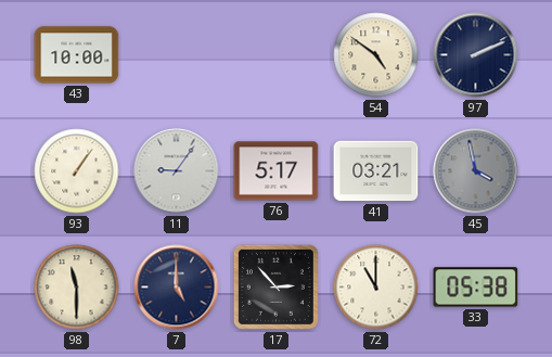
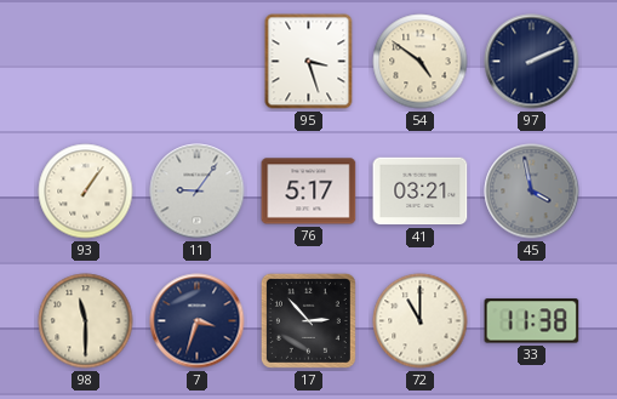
43: 10:00 -> none (77, 55)
95: none -> 3:27 (309, 62)
7: 5:00 -> 3:33 (198, 321)
33: 05:38 -> 11:38 (532, 321)
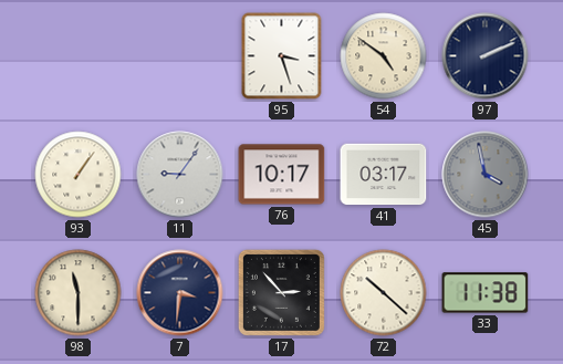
76: 5:17 -> 10:17 (282, 175)
41: 03:21 -> 03:17 (384, 175)
7: 3:33 -> 3:31 (180, 293)
72: 11:00 -> 10:22 (384, 293)
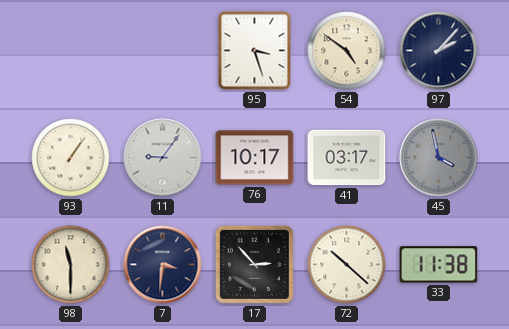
97: 2:11 -> 2:07 (439, 51)
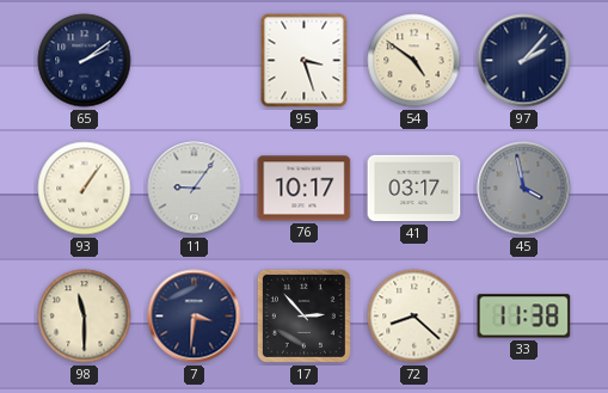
65: none -> 2:09 (85, 61)
72: 10:22 -> 8:22 (414, 317)
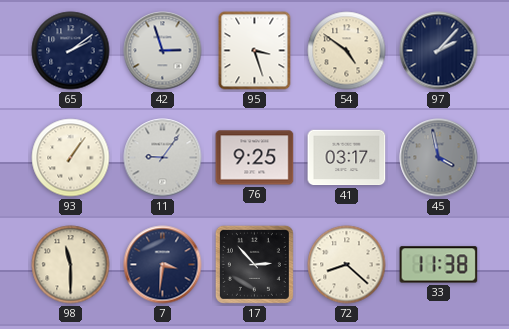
42: none -> 2:57 (163, 51)
76: 10:17 -> 9:25 (255, 158)
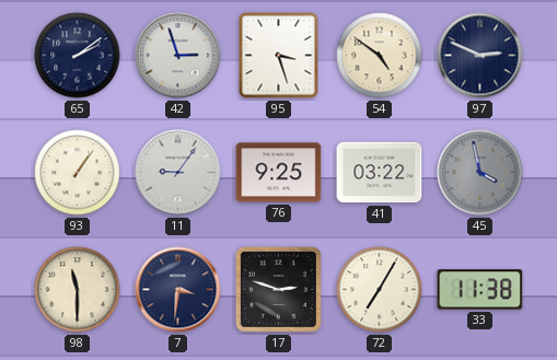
97: 2:07 -> 2:49 (480, 56)
41: 03:17 -> 03:22 (380, 173)
17: 2:53 -> 2:48 (278, 289)
72: 8:22 -> 7:05 (380, 290)
